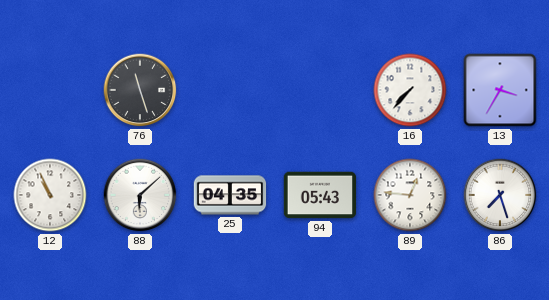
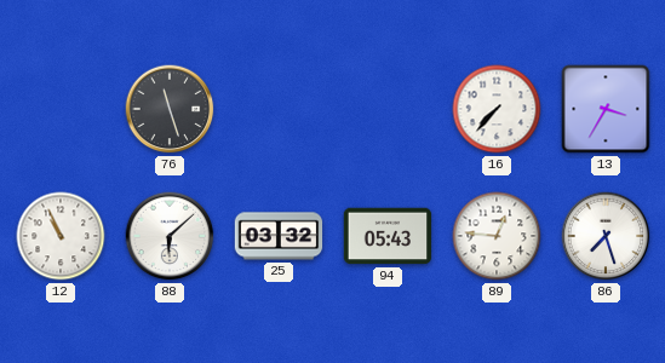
25: 04:35 -> 03:32 (279, 236)
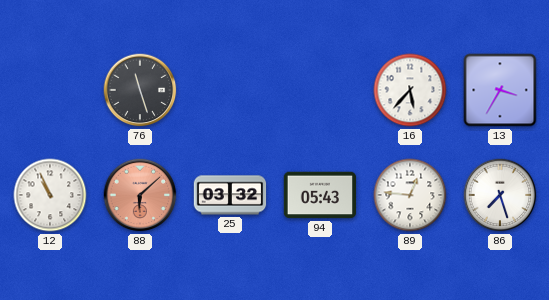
16: 7:37 -> 5:37 (410, 90)
88 dial: white -> salmon (140, 195)
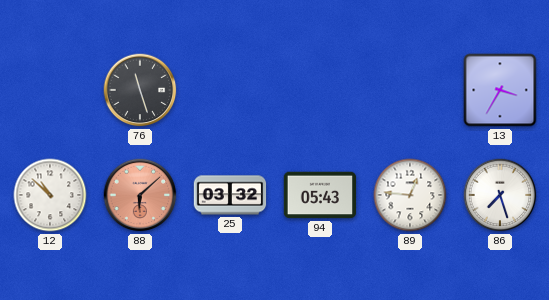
16: 5:37 -> none (410, 90)
12: 10:56 -> 10:52 (50, 195)
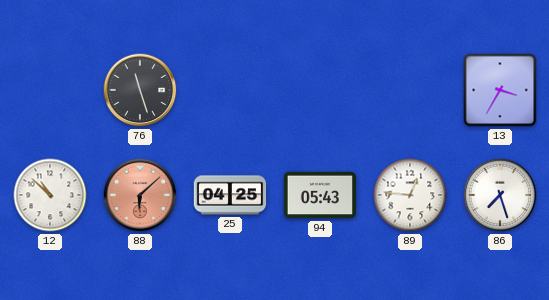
25: 03:32 -> 04:25 (230, 195)
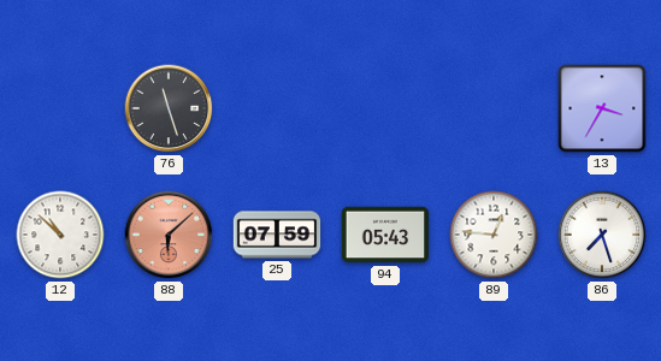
25: 04:25 -> 07:59 (277, 235)
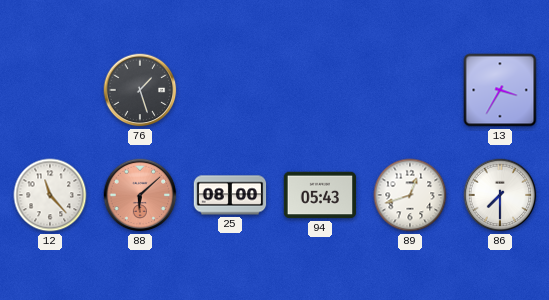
76: 11:27 -> 1:27 (140, 90)
12: 10:52 -> 11:23 (50, 195)
25: 07:59 -> 08:00 (230, 195)
89: 12:46 -> 12:42 (410, 195)
86: 7:27 -> 7:30 (500, 195)
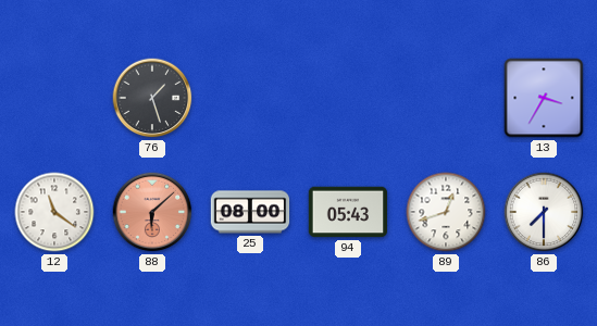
12: 11:23 -> 11:21 (54, 212)
